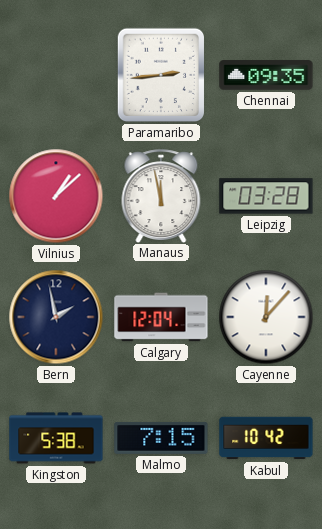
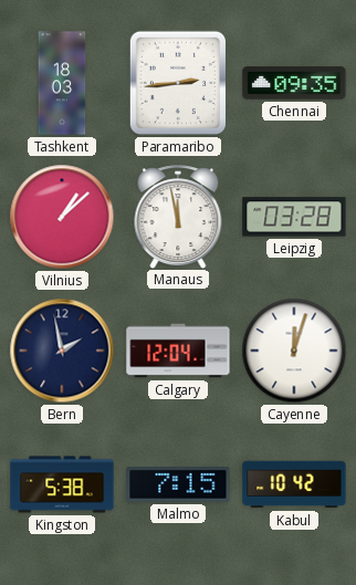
Tashkent: none -> 18:03 (62, 83)
Cayenne: 12:07 -> 12:03 (294, 351)
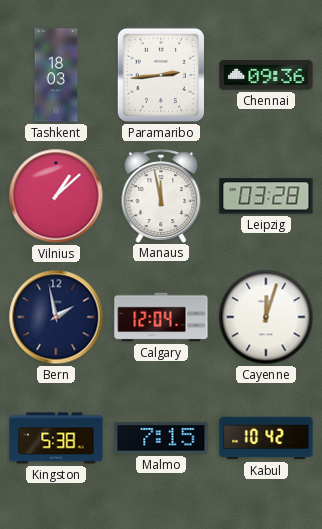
Chennai: 09:35 -> 09:36 (266, 75)
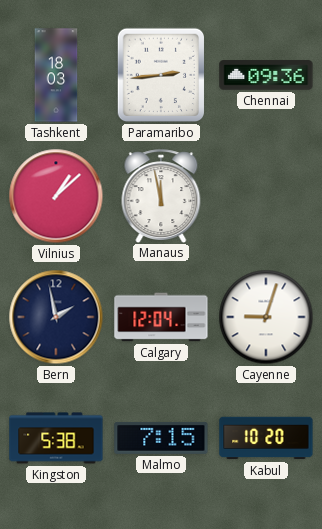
Leipzig: 03:28 -> none (266, 196)
Cayenne: 12:03 -> 9:03 (266, 317)
Kabul: 10:42 -> 10:20 (266, 438)
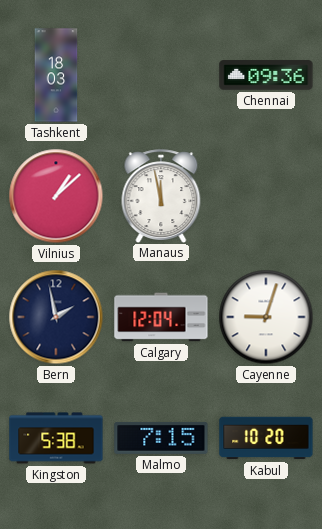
Paramaribo: 2:44 -> none (160, 75)
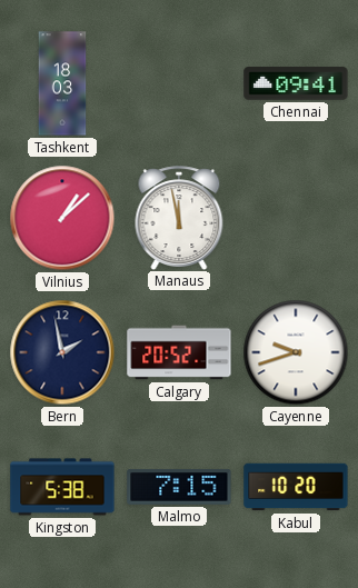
Chennai: 09:36 -> 09:41 (296, 83)
Calgary: 12:04 -> 20:52 (179, 352)
Cayenne: 9:03 -> 9:42 (296, 352)
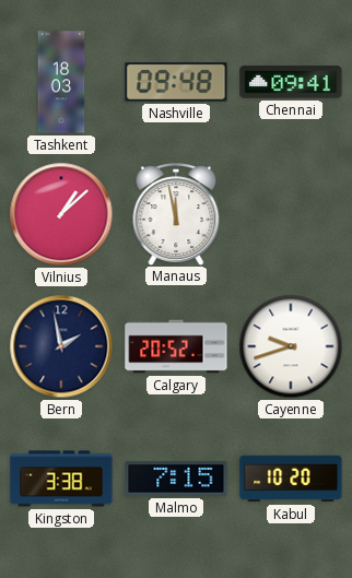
Nashville: none -> 09:48 (176, 82)
Kingston: 5:38 -> 3:38 (61, 479)
